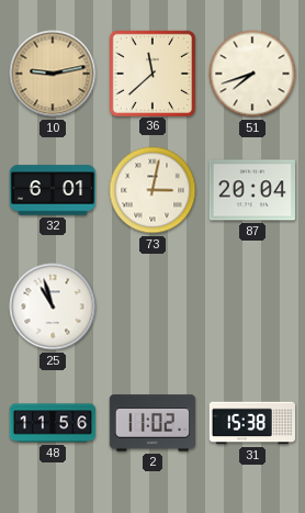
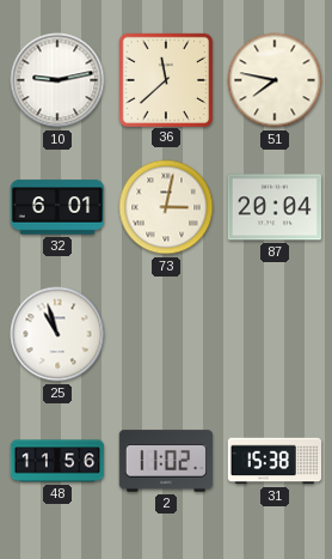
10 dial: champagne -> white (57, 80)
51: 7:42 -> 7:47 (275, 80)
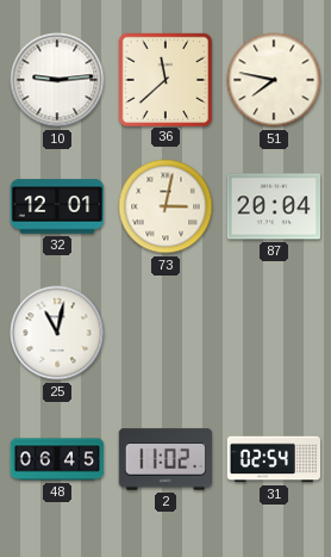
10: 9:13 -> 9:14 (57, 80)
32: 6:01 -> 12:01 (57, 206)
25: 10:57 -> 11:02 (57, 333)
48: 11:56 -> 06:45 (57, 459)
31: 15:38 -> 02:54 (273, 459)
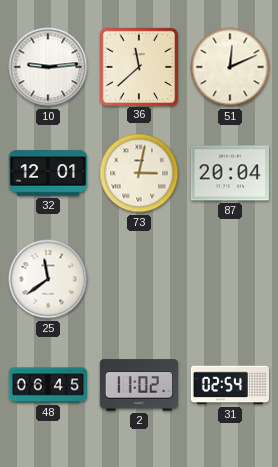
51: 7:47 -> 12:11 (230, 67)
25: 11:02 -> 11:39 (48, 279)
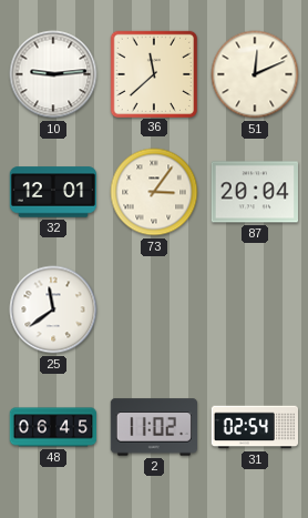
73: 3:02 -> 3:06 (154, 192)
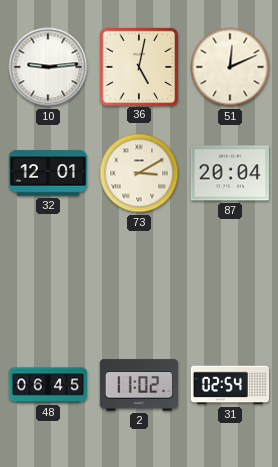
36: 11:38 -> 5:02 (138, 66)
73: 3:06 -> 3:10 (139, 173)
25: 11:39 -> none (53, 309)
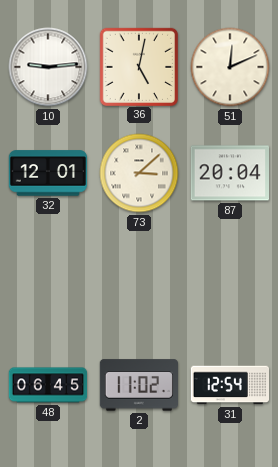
73: 3:10 -> 3:08 (139, 173)
31: 02:54 -> 12:54 (229, 385)
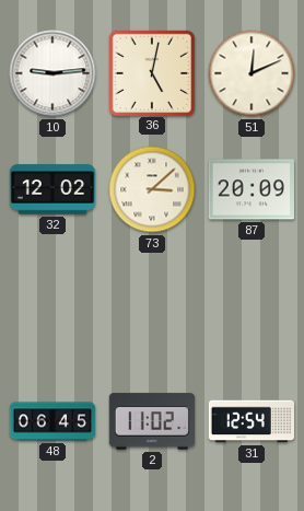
32: 12:01 -> 12:02 (52, 189)
87: 20:04 -> 20:09 (250, 189)
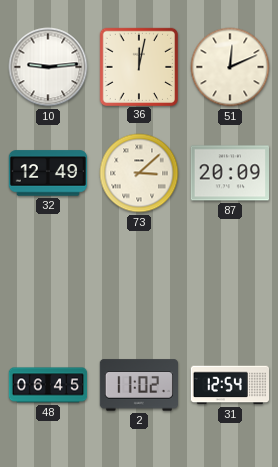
36: 5:02 -> 12:02 (138, 66)
32: 12:02 -> 12:49 (48, 173)
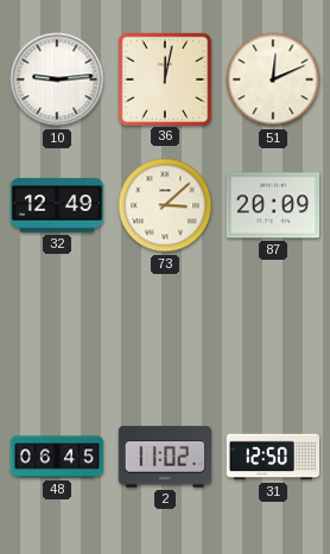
31: 12:54 -> 12:50 (272, 457)
